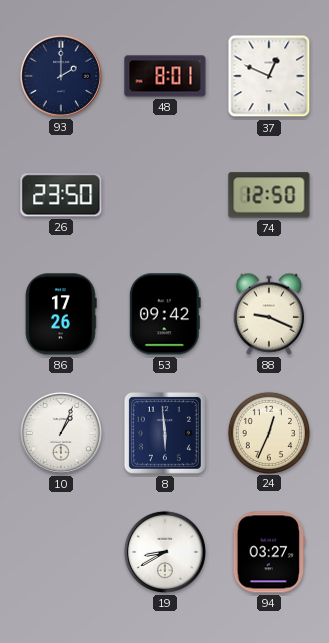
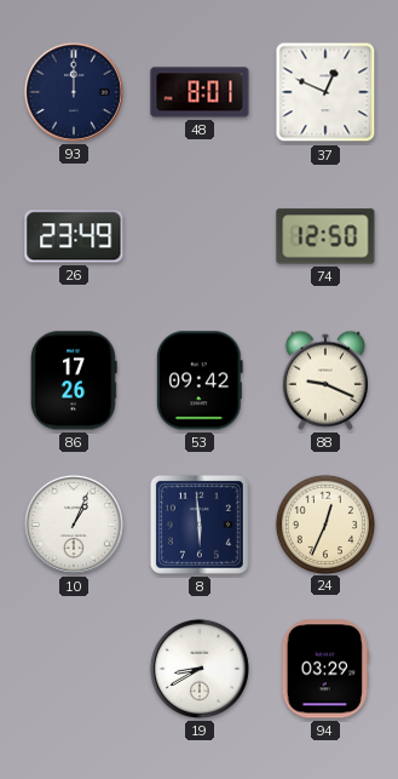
93: 2:00 -> 12:00 (74, 92)
26: 23:50 -> 23:49 (74, 236)
94: 03:27 -> 03:29 (325, 669)
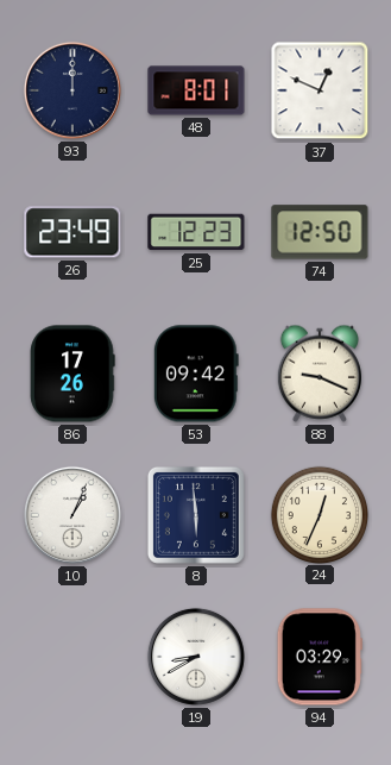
25: none -> 12:23 (196, 232)
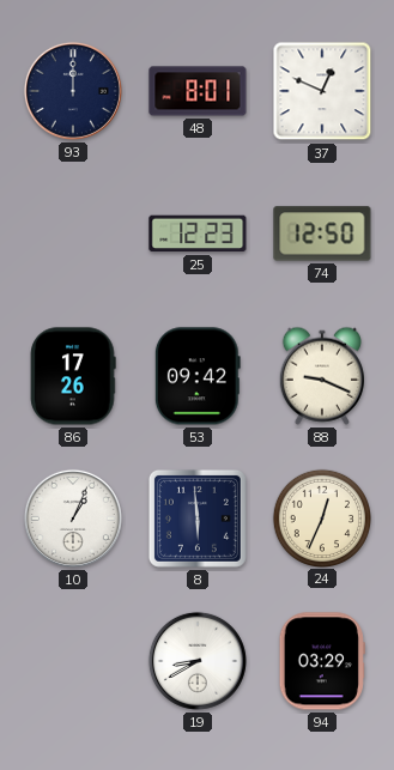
26: 23:49 -> none (72, 232)
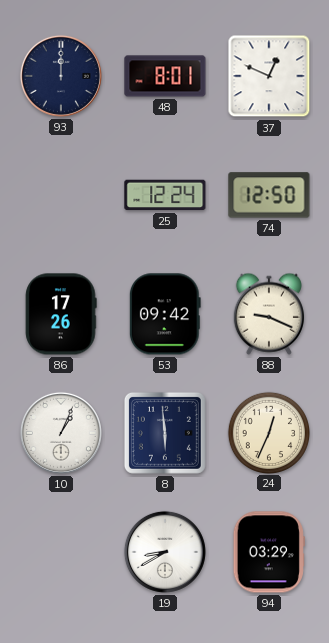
25: 12:23 -> 12:24 (165, 195)
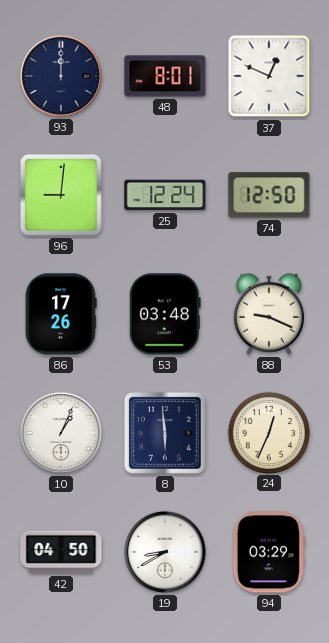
96: none -> 9:01 (61, 195)
53: 09:42 -> 03:48 (165, 314)
42: none -> 04:50 (61, 552)
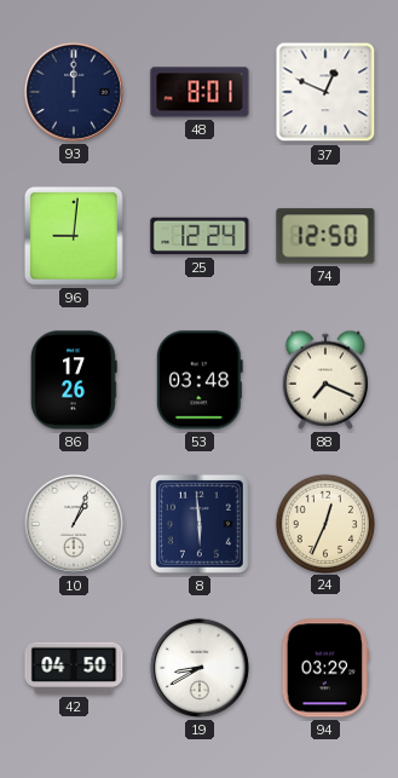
88: 9:19 -> 7:19 (325, 380)
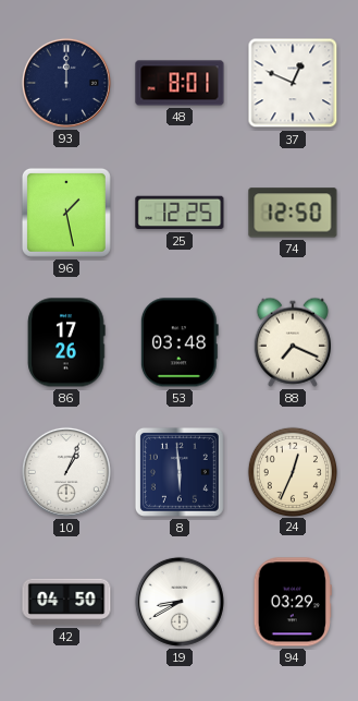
96: 9:01 -> 1:28 (66, 213)
25: 12:24 -> 12:25 (180, 213)
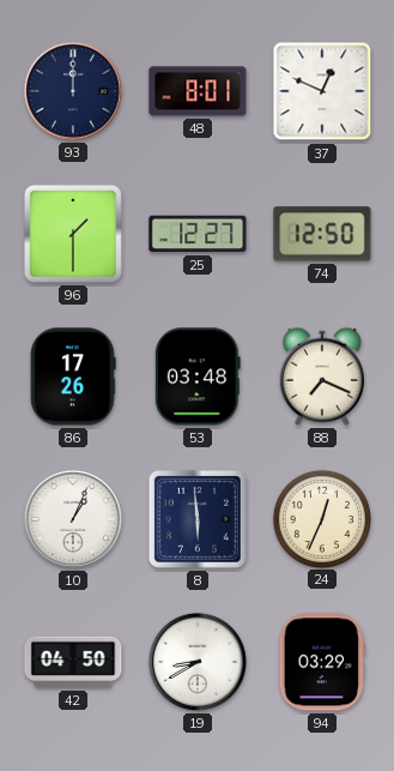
96: 1:28 -> 1:30 (73, 234)
25: 12:25 -> 12:27 (198, 234)
